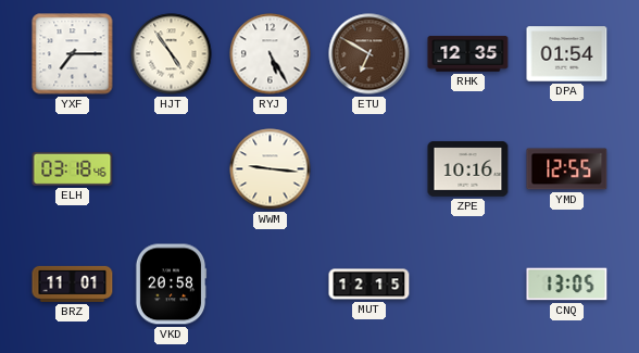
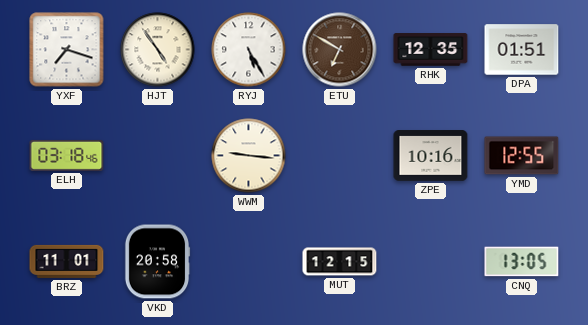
YXF: 7:15 -> 7:18 (67, 50)
DPA: 01:54 -> 01:51 (522, 50)
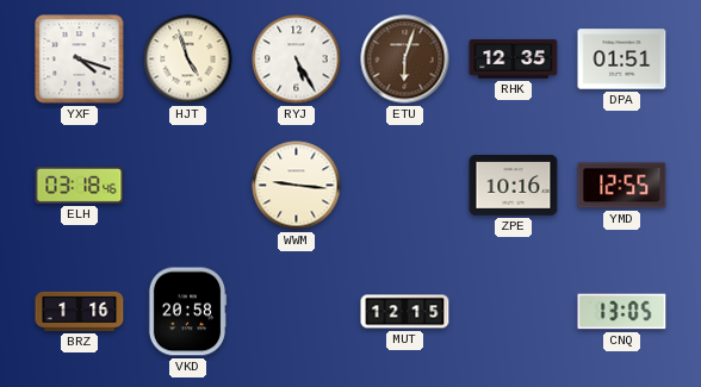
YXF: 7:18 -> 4:18 (80, 60)
HJT: 4:54 -> 4:57 (188, 60)
ETU: 6:50 -> 6:03 (405, 60)
BRZ: 11:01 -> 1:16 (80, 311)
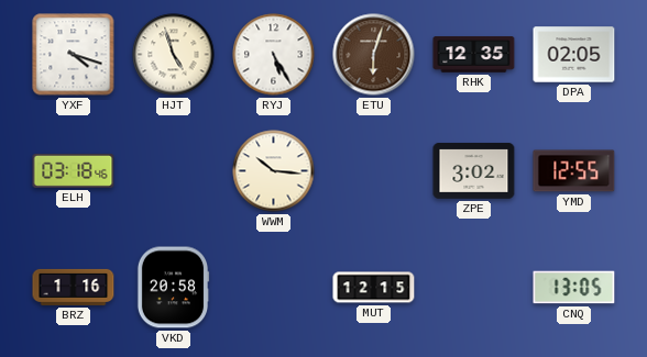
DPA: 01:51 -> 02:05 (574, 55)
WWM: 9:16 -> 10:16 (274, 171)
ZPE: 10:16 -> 3:02 (474, 171)
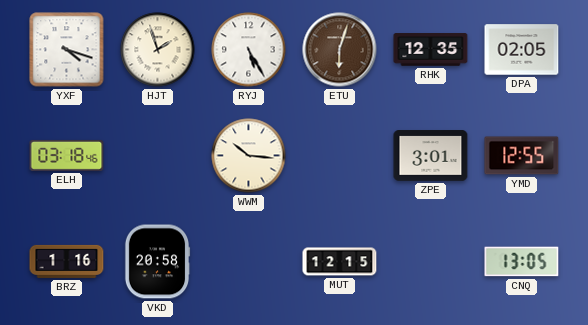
HJT: 4:57 -> 1:57 (158, 50)
ZPE: 3:02 -> 3:01 (431, 156)
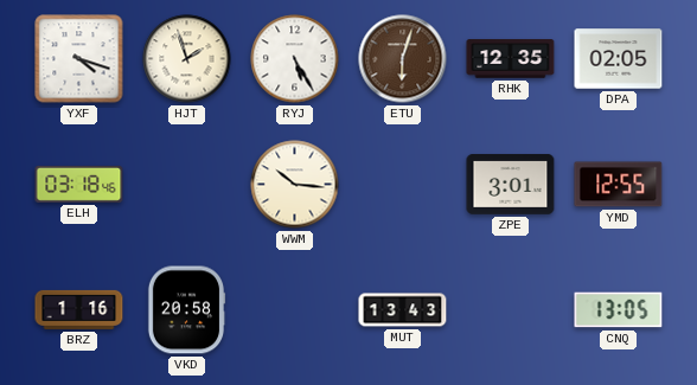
MUT: 12:15 -> 13:43 (403, 310)
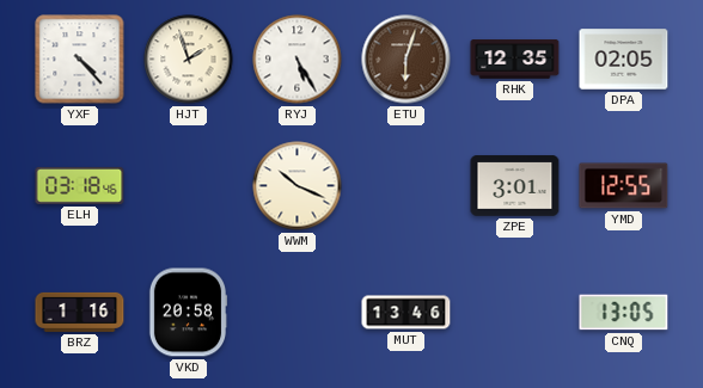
YXF: 4:18 -> 4:23 (80, 60)
WWM: 10:16 -> 10:19 (298, 186)
MUT: 13:43 -> 13:46 (406, 313)
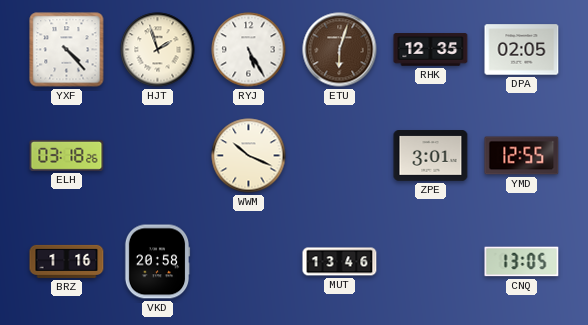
ELH: 03:18:46 -> 03:18:26 (67, 155)
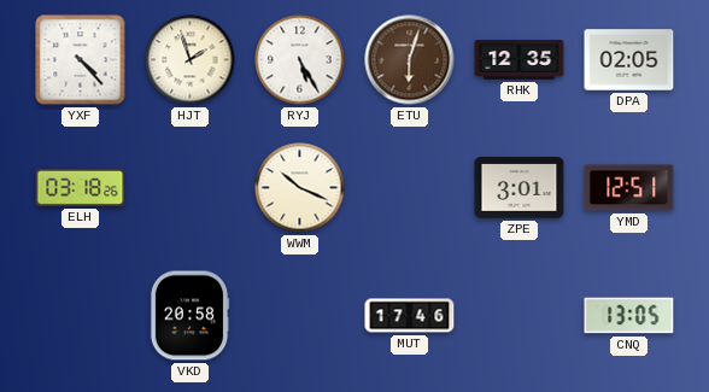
YMD: 12:55 -> 12:51 (629, 188)
BRZ: 1:16 -> none (67, 261)
MUT: 13:46 -> 17:46 (410, 316)
